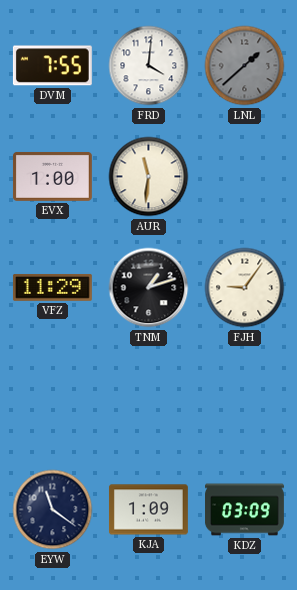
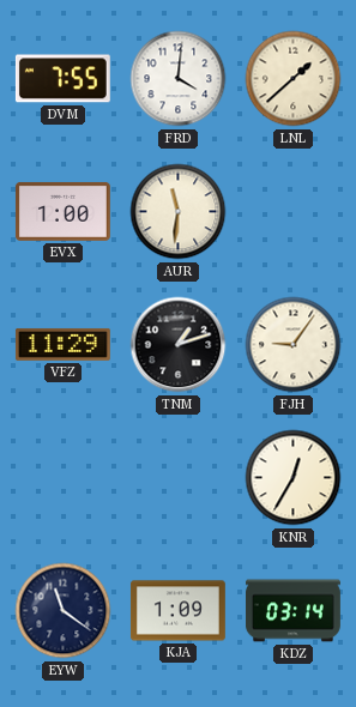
LNL dial: grey -> cream (294, 79)
KNR: none -> 12:35 (294, 478)
KDZ: 03:09 -> 03:14 (294, 611)
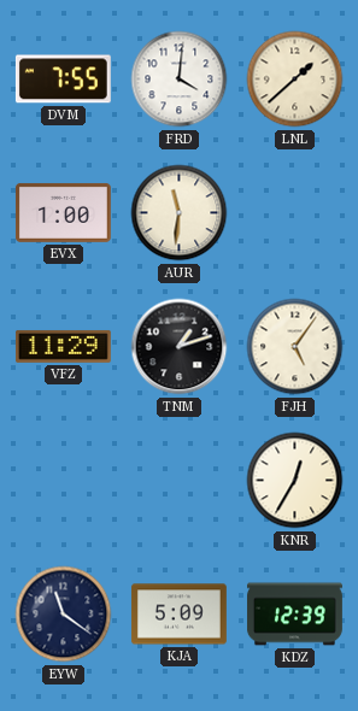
FJH: 9:06 -> 5:06 (295, 347)
KJA: 1:09 -> 5:09 (178, 615)
KDZ: 03:14 -> 12:39 (295, 615)
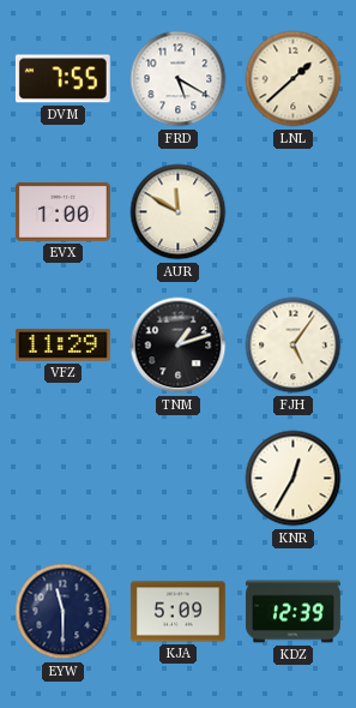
FRD: 4:01 -> 5:20 (179, 79)
AUR: 11:31 -> 11:50 (179, 212)
EYW: 11:21 -> 11:30 (64, 612)
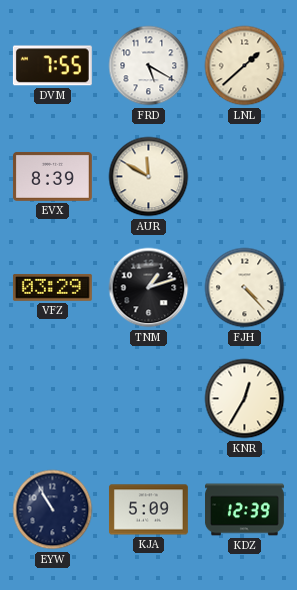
EVX: 1:00 -> 8:39 (52, 176)
VFZ: 11:29 -> 03:29 (52, 287)
FJH: 5:06 -> 4:23 (245, 288)
EYW: 11:30 -> 10:55 (53, 510)
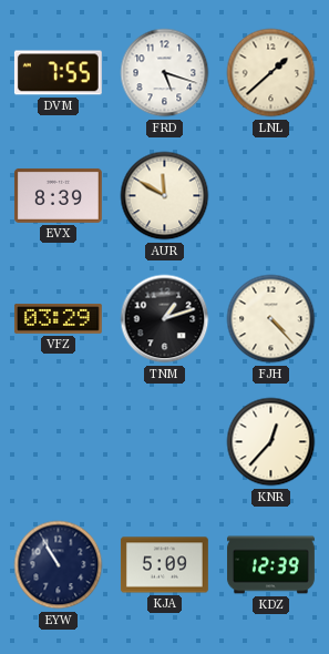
FRD: 5:20 -> 5:18 (165, 73)
KNR: 12:35 -> 12:37 (271, 442)
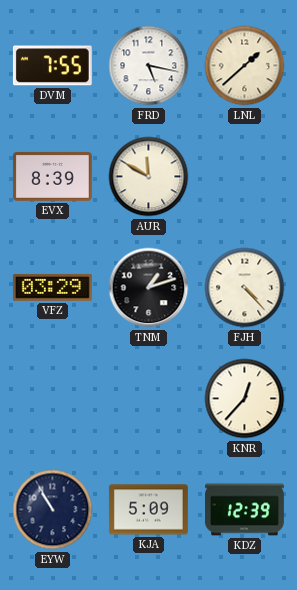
FRD: 5:18 -> 5:17 (149, 66)
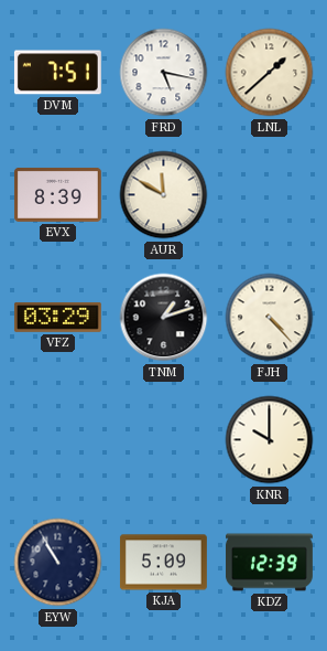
DVM: 7:55 -> 7:51 (57, 73)
KNR: 12:37 -> 10:00 (270, 440)
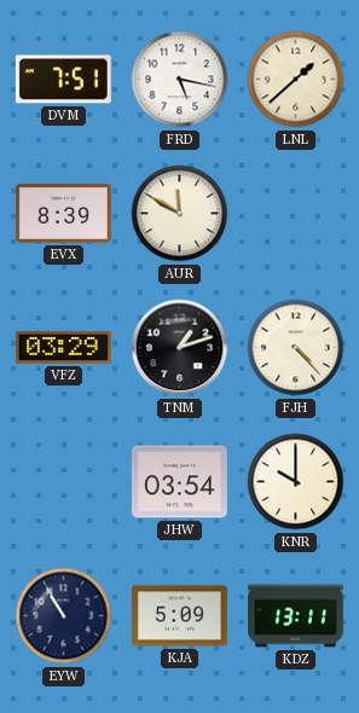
JHW: none -> 03:54 (179, 482)
KDZ: 12:39 -> 13:11 (296, 616)
